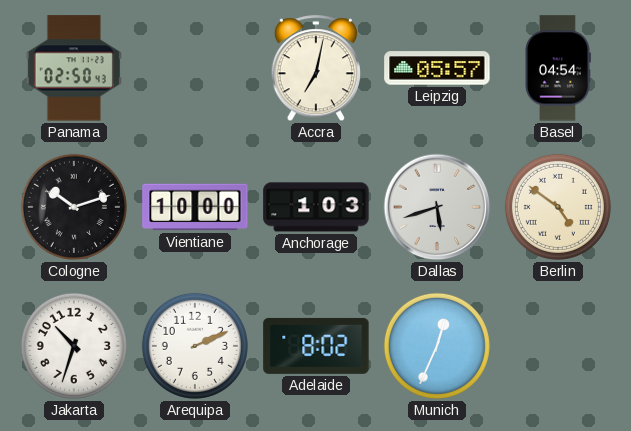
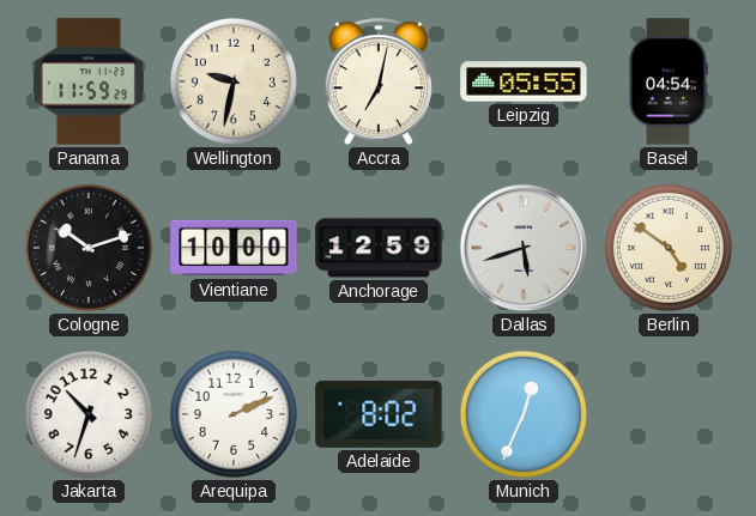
Panama: 02:50 -> 11:59 (89, 81)
Wellington: none -> 9:32 (234, 81)
Leipzig: 05:57 -> 05:55 (524, 81)
Anchorage: 1:03 -> 12:59 (379, 248)
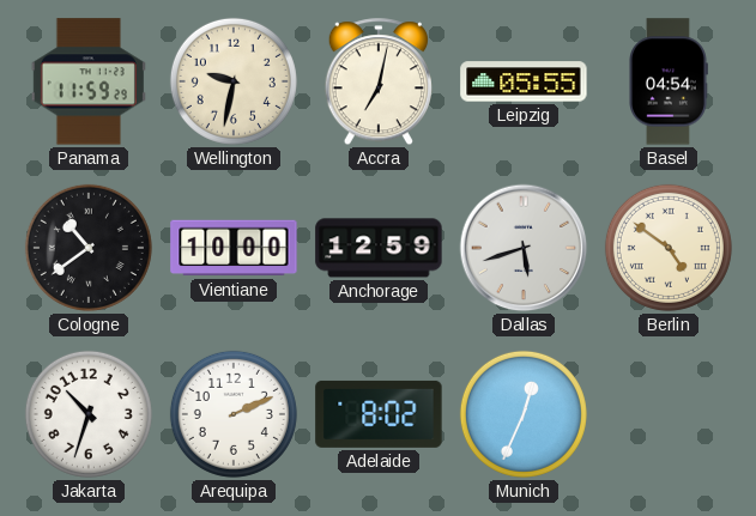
Cologne: 10:12 -> 10:39 (89, 248)
